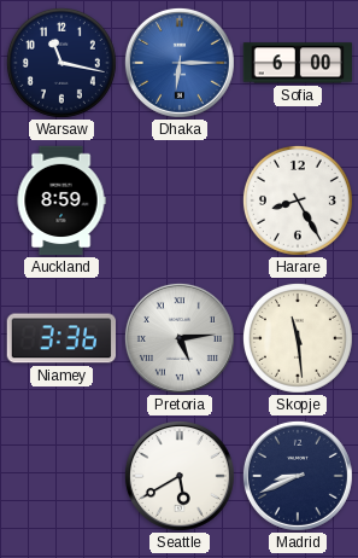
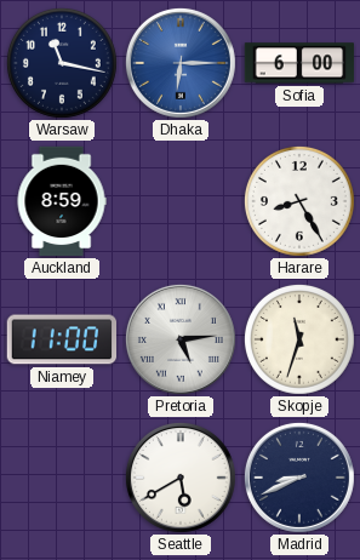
Niamey: 3:36 -> 11:00 (61, 339)
Skopje: 11:29 -> 11:33 (299, 339)
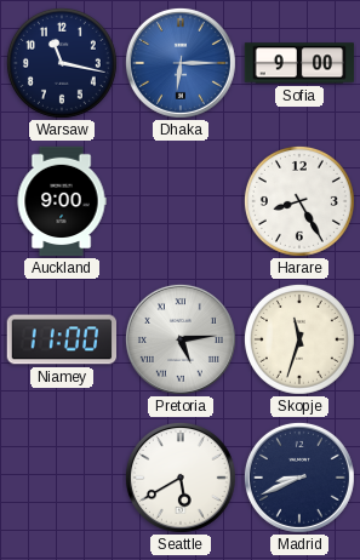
Sofia: 6:00 -> 9:00 (299, 63)
Auckland: 8:59 -> 9:00 (62, 201)
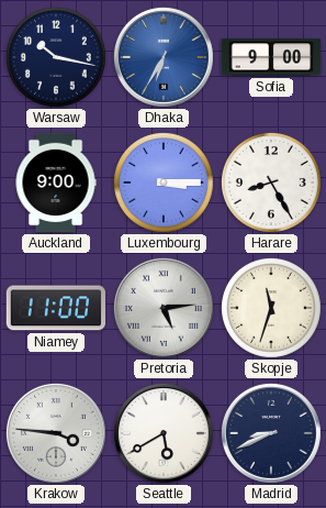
Warsaw: 11:17 -> 10:17 (56, 57)
Dhaka: 6:15 -> 6:35 (164, 57)
Luxembourg: none -> 3:15 (164, 183)
Krakow: none -> 3:46 (56, 433)
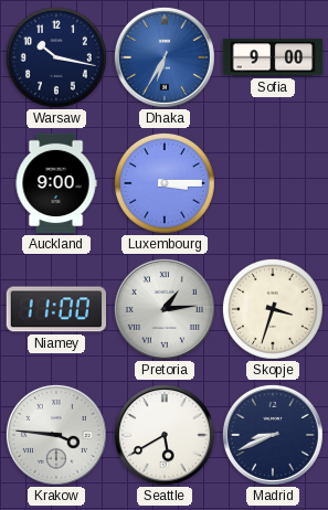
Harare: 8:25 -> none (271, 183)
Pretoria: 5:14 -> 1:14 (165, 309)
Skopje: 11:33 -> 3:33 (273, 309)
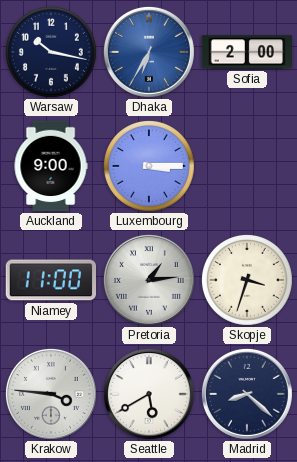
Sofia: 9:00 -> 2:00 (247, 52)
Madrid: 8:41 -> 8:22 (247, 394)
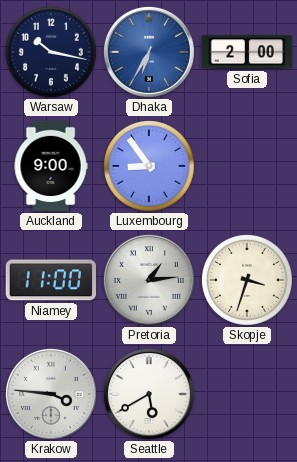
Luxembourg: 3:15 -> 8:54 (149, 166)
Madrid: 8:22 -> none (247, 394)
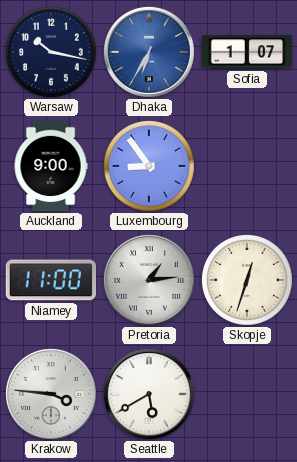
Sofia: 2:00 -> 1:07 (247, 52)
Skopje: 3:33 -> 12:33 (247, 280)
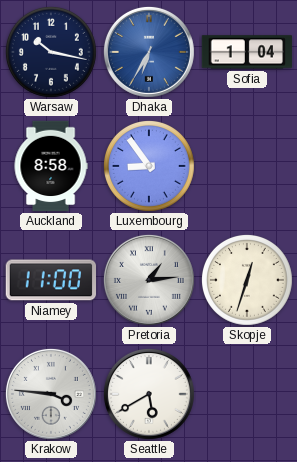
Sofia: 1:07 -> 1:04 (247, 52)
Auckland: 9:00 -> 8:58 (51, 166)
